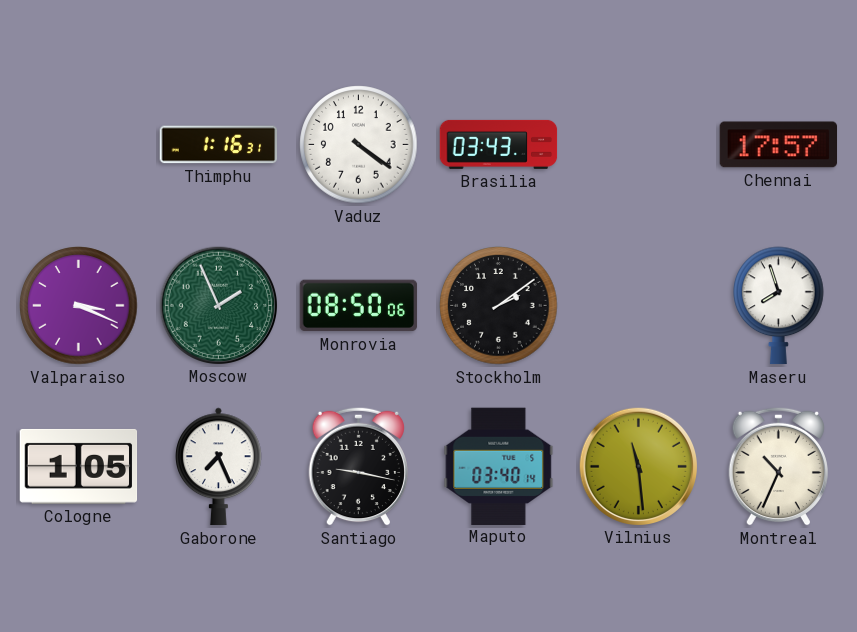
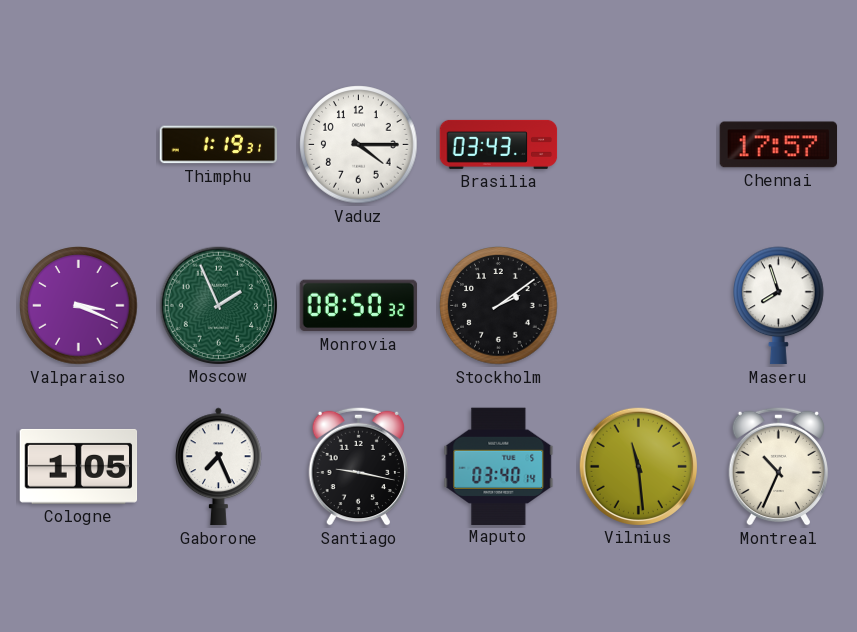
Thimphu: 1:16 -> 1:19 (219, 145)
Vaduz: 4:21 -> 4:15 (359, 145)
Monrovia: 08:50:06 -> 08:50:32 (359, 306)
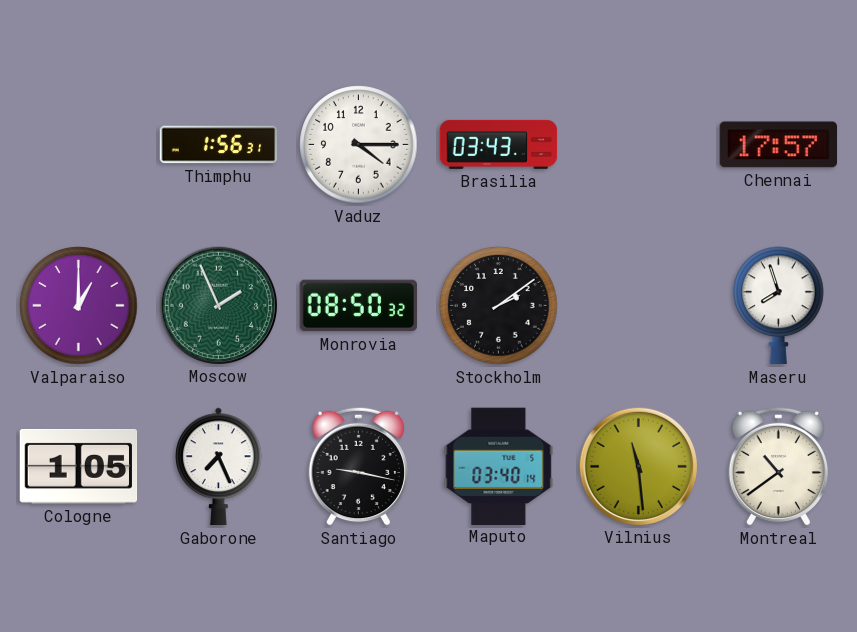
Thimphu: 1:19 -> 1:56 (219, 145)
Valparaiso: 3:19 -> 1:00 (79, 306)
Montreal: 10:34 -> 10:39 (778, 466)
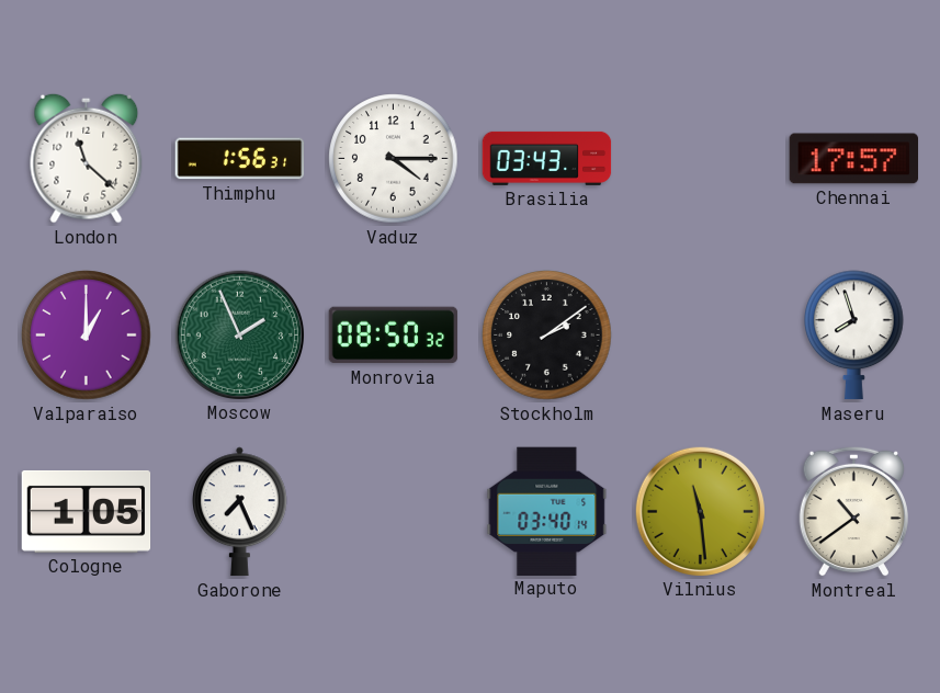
London: none -> 11:22 (87, 158)
Santiago: 9:17 -> none (358, 466)
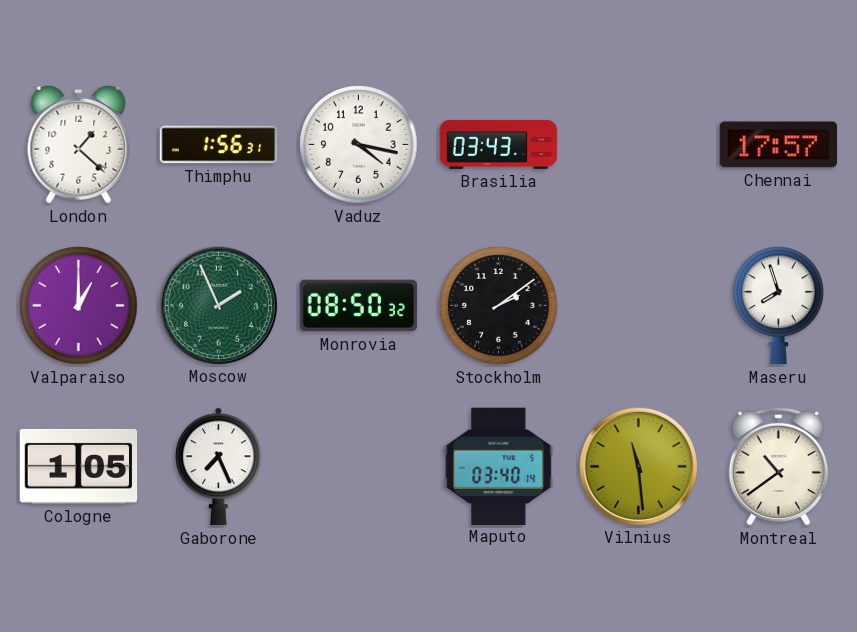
London: 11:22 -> 1:22 (79, 144)
Vaduz: 4:15 -> 4:17 (359, 145)
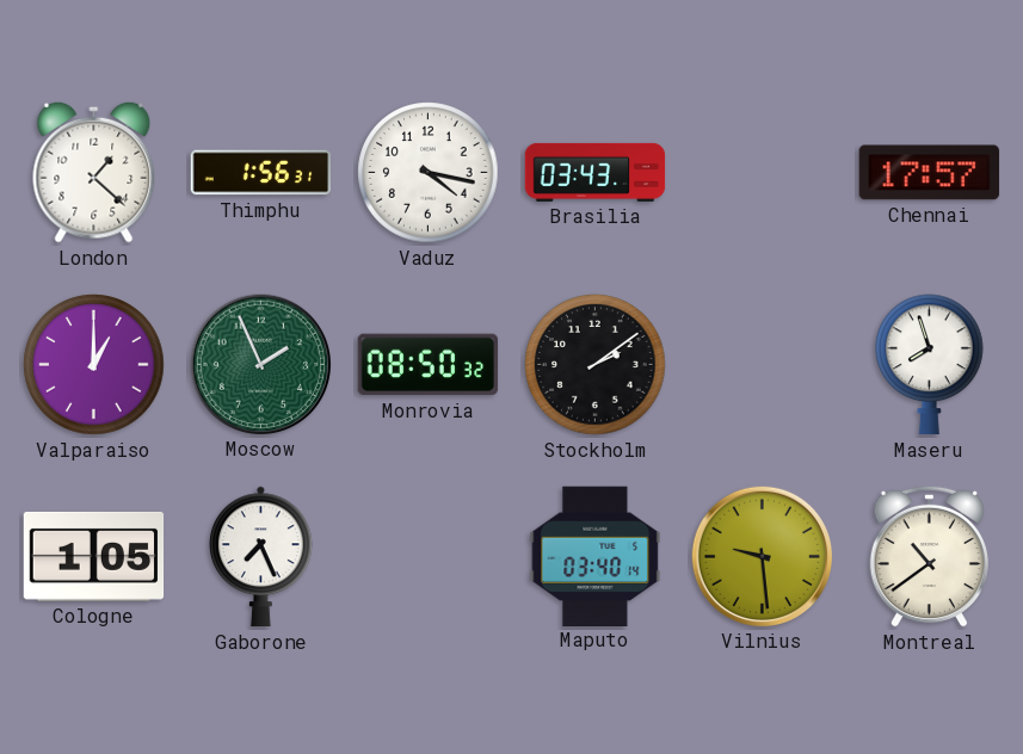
Vilnius: 11:29 -> 9:29 (762, 556)
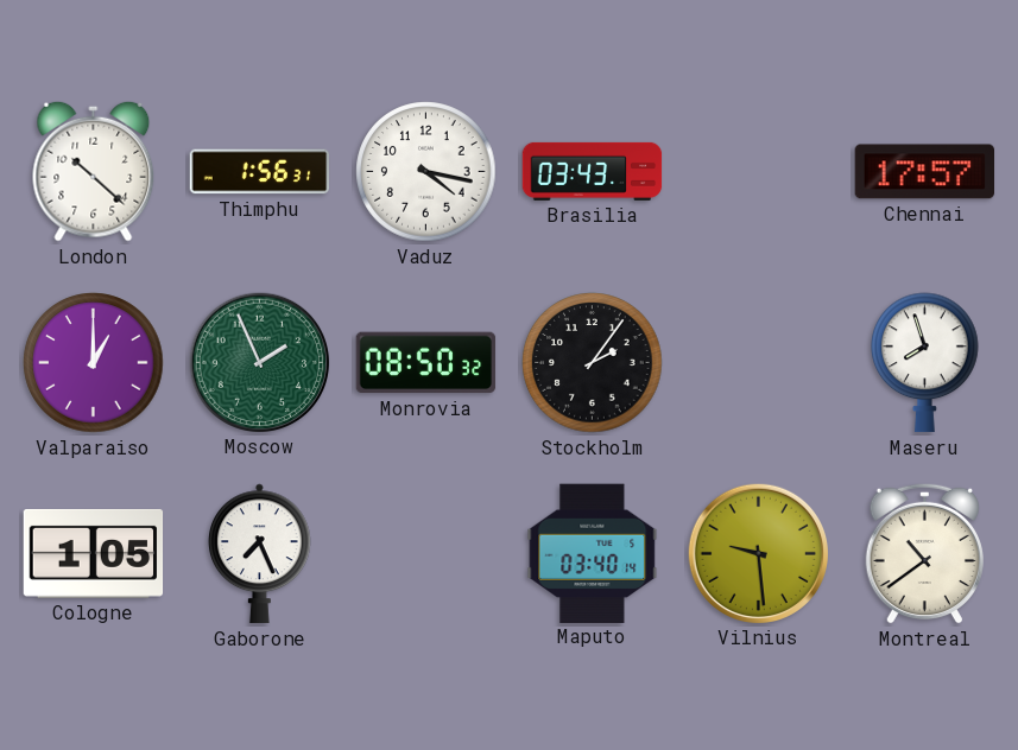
London: 1:22 -> 10:22 (94, 171)
Stockholm: 2:09 -> 2:06 (593, 363)
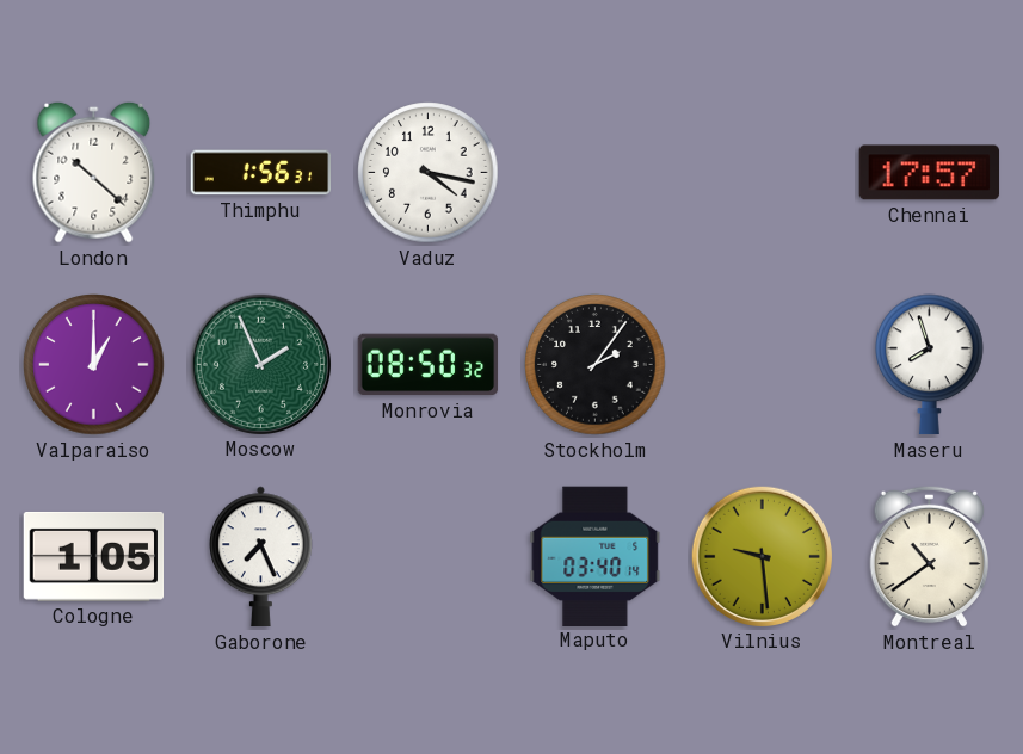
Brasilia: 03:43 -> none (593, 171)
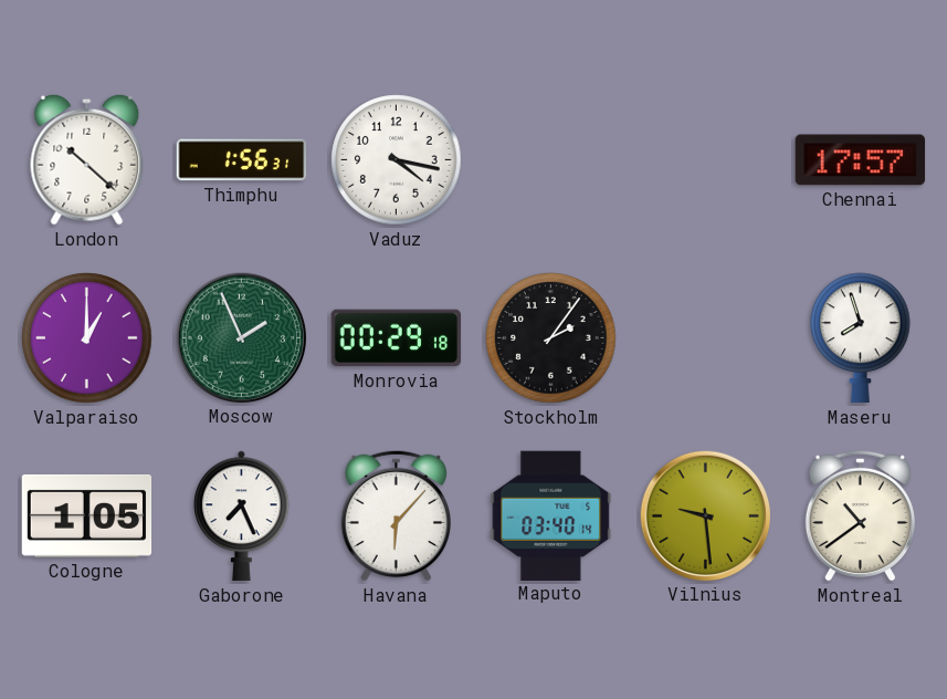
Monrovia: 08:50 -> 00:29 (397, 338)
Havana: none -> 6:07 (396, 515)
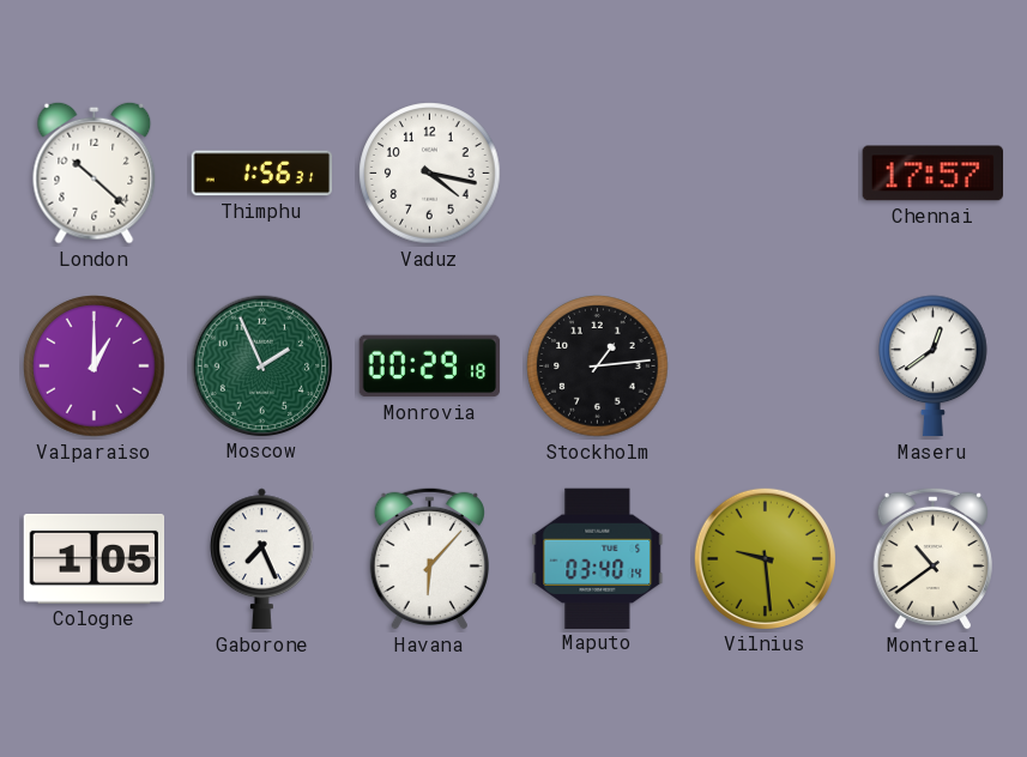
Stockholm: 2:06 -> 1:14 (598, 367)
Maseru: 7:57 -> 12:39 (934, 367)
